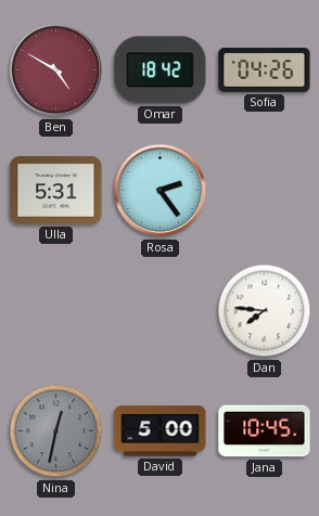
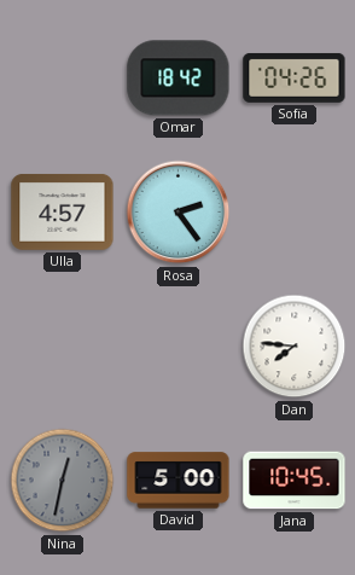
Ben: 4:50 -> none (56, 70)
Ulla: 5:31 -> 4:57 (63, 211)
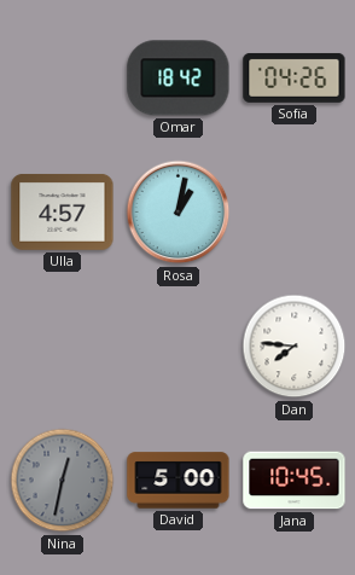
Rosa: 2:24 -> 1:02 (179, 213)
